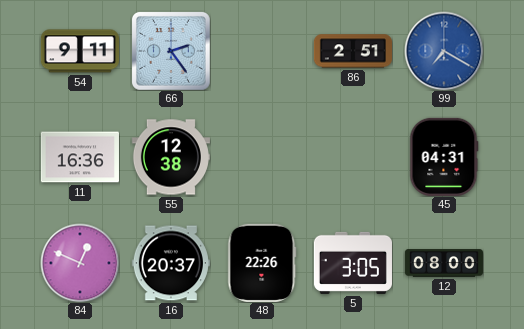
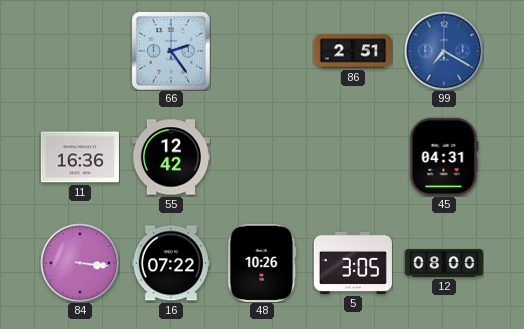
54: 9:11 -> none (80, 51)
55: 12:38 -> 12:42 (171, 157)
84: 12:49 -> 3:16 (80, 263)
16: 20:37 -> 07:22 (171, 263)
48: 22:26 -> 10:26 (262, 263)
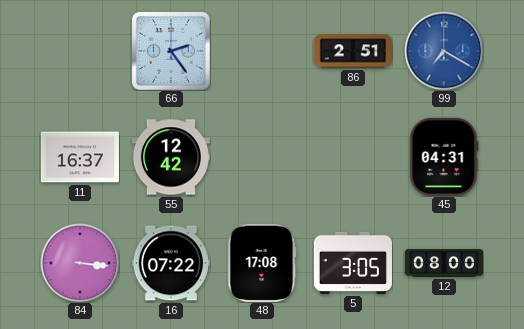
11: 16:36 -> 16:37 (80, 157)
48: 10:26 -> 17:08 (262, 263)
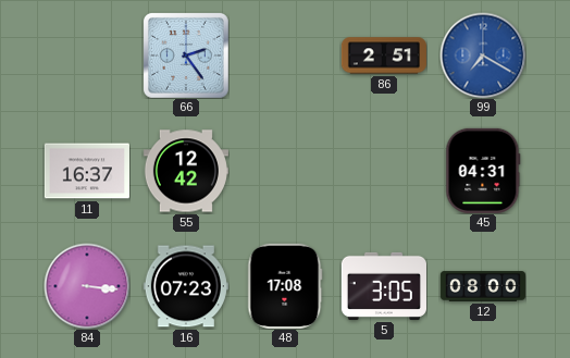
16: 07:22 -> 07:23 (186, 286)
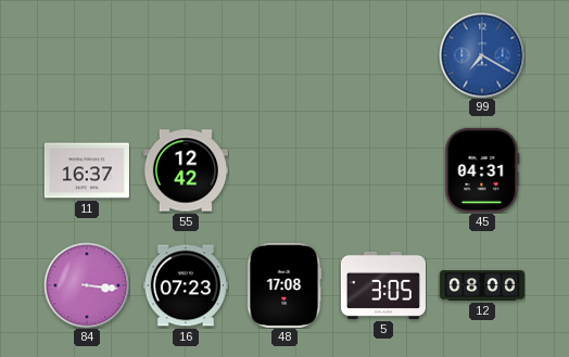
66: 2:24 -> none (186, 55)
86: 2:51 -> none (384, 55)
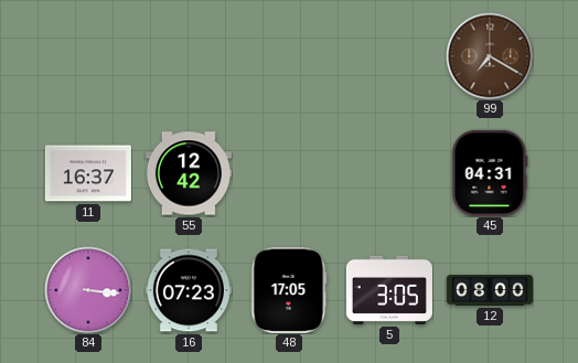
99 dial: blue -> brown (490, 56)
48: 17:08 -> 17:05 (289, 290)
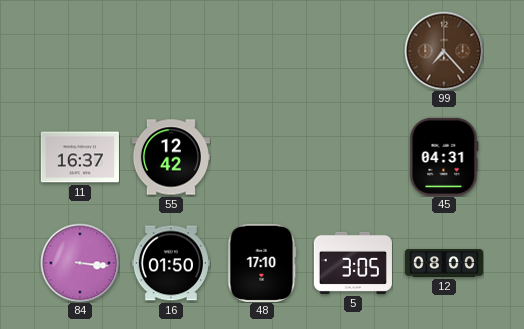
99: 7:20 -> 7:23 (444, 51)
16: 07:23 -> 01:50 (171, 263)
48: 17:05 -> 17:10 (262, 263)
